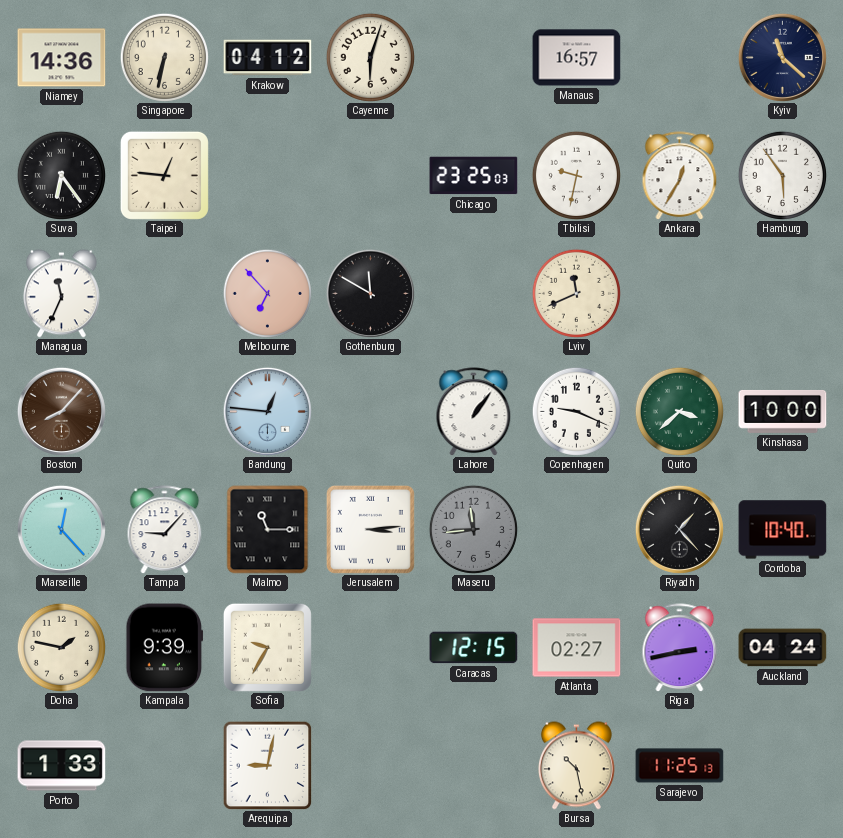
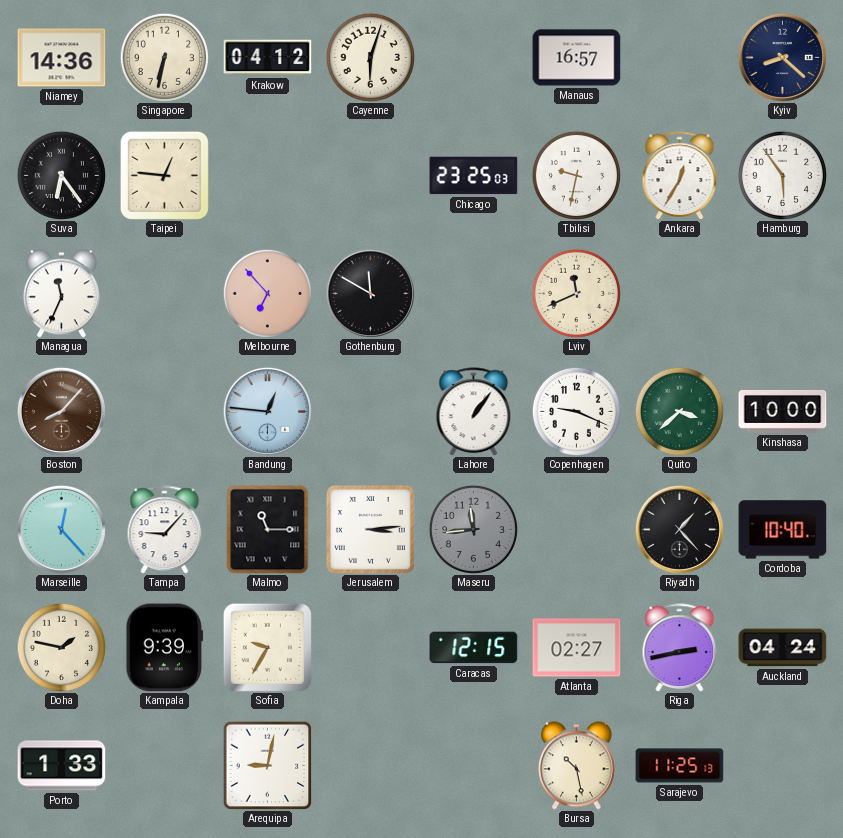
Kyiv: 11:22 -> 8:22 (782, 57)
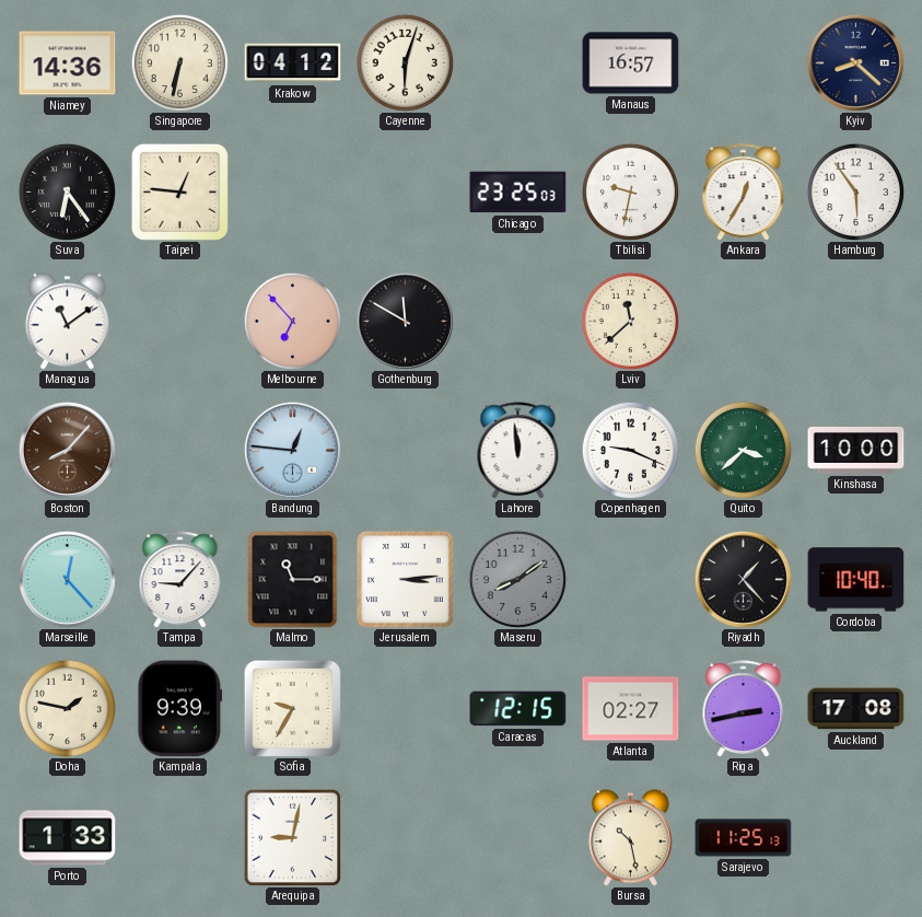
Managua: 11:34 -> 11:09 (67, 322)
Lviv: 11:41 -> 11:38 (630, 321)
Lahore: 1:06 -> 11:59 (518, 451)
Maseru: 11:44 -> 8:09 (517, 579)
Auckland: 04:24 -> 17:08 (856, 709)
